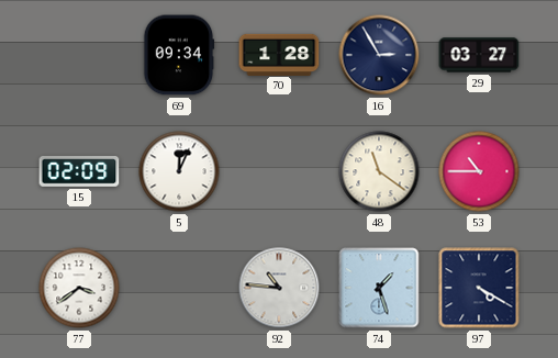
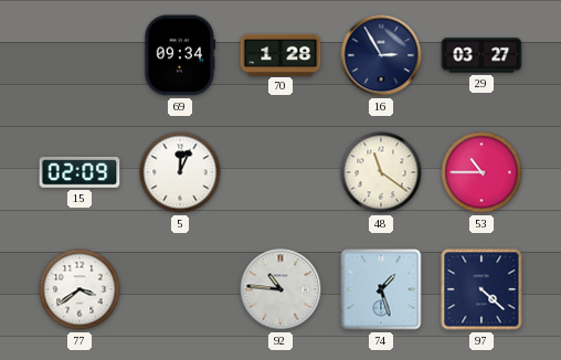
97: 4:20 -> 4:22 (481, 289)
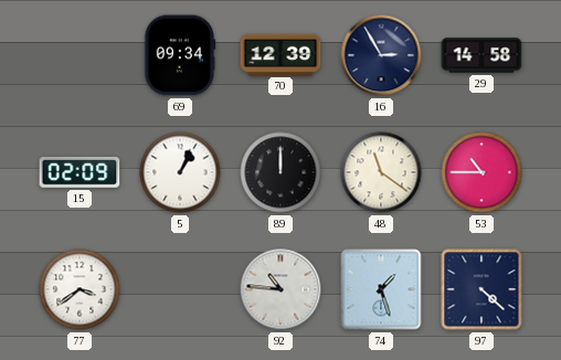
70: 1:28 -> 12:39 (280, 54)
29: 03:27 -> 14:58 (481, 55)
5: 12:04 -> 1:04 (180, 172)
89: none -> 12:00 (280, 172)
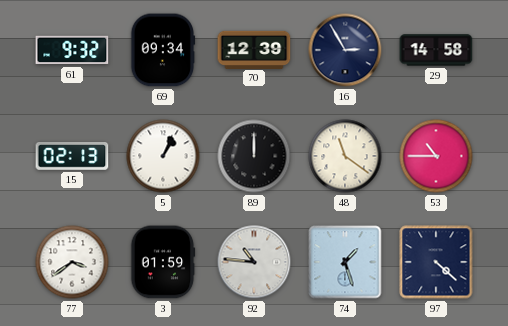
61: none -> 9:32 (72, 50)
15: 02:09 -> 02:13 (72, 157)
3: none -> 01:59 (163, 262)
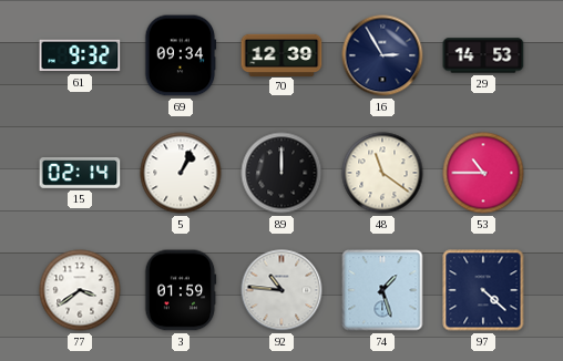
29: 14:58 -> 14:53 (483, 55)
15: 02:13 -> 02:14 (80, 174)
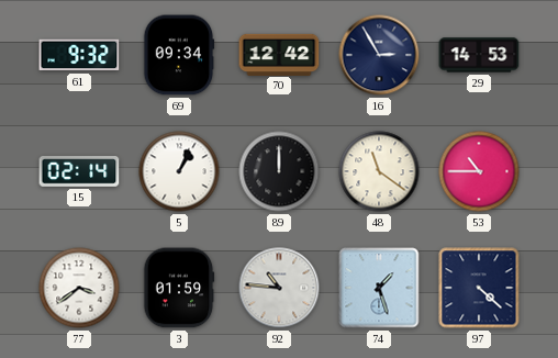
70: 12:39 -> 12:42 (279, 54)
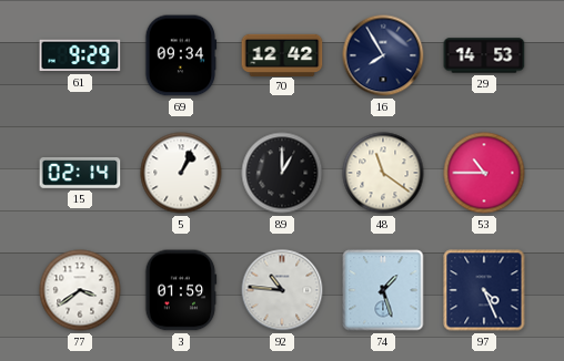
61: 9:32 -> 9:29 (80, 55)
16: 2:55 -> 7:55 (383, 55)
89: 12:00 -> 1:00 (282, 173)
97: 4:22 -> 4:26 (484, 290)
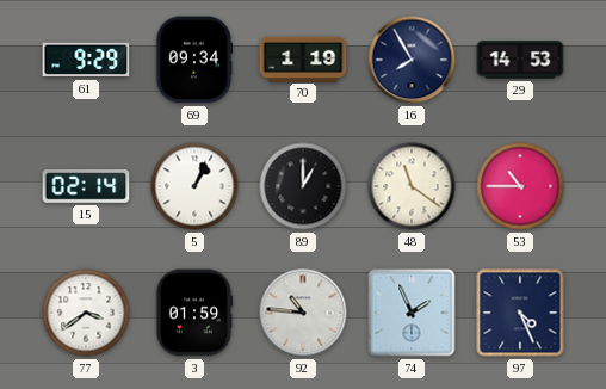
70: 12:42 -> 1:19 (303, 58)
74: 1:27 -> 1:56 (412, 313)
